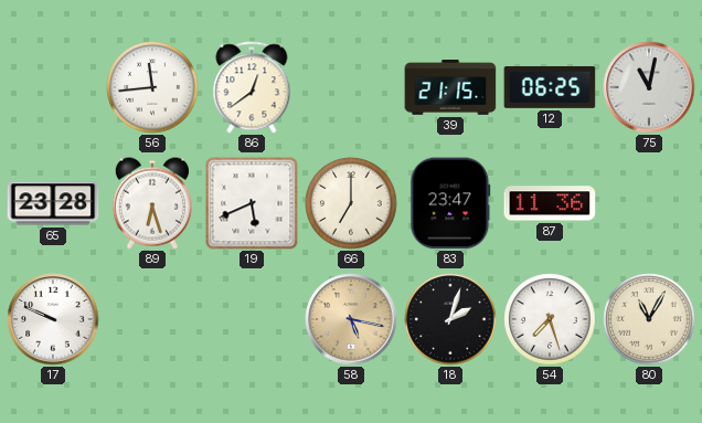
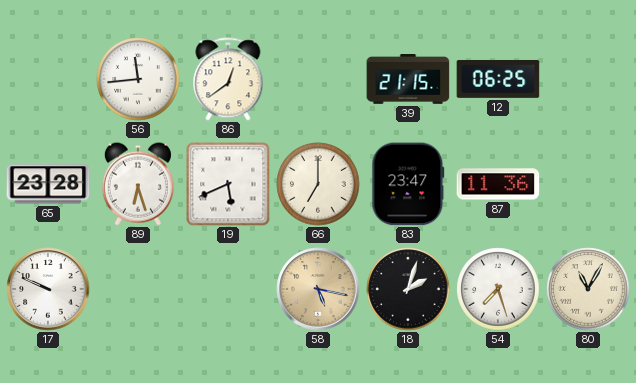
75: 11:02 -> none (649, 87)
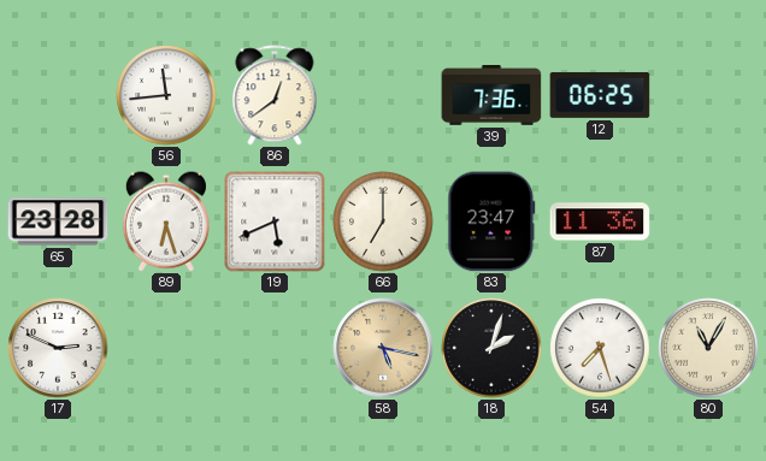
39: 21:15 -> 7:36 (491, 96)
17: 9:49 -> 2:49 (58, 348)
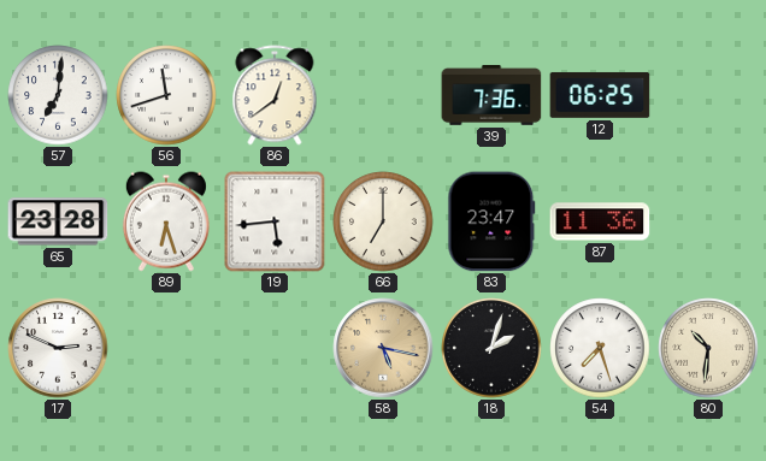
57: none -> 7:01 (58, 95)
56: 11:44 -> 11:42 (166, 95)
19: 5:41 -> 5:44 (275, 221)
80: 11:05 -> 10:31 (708, 348)
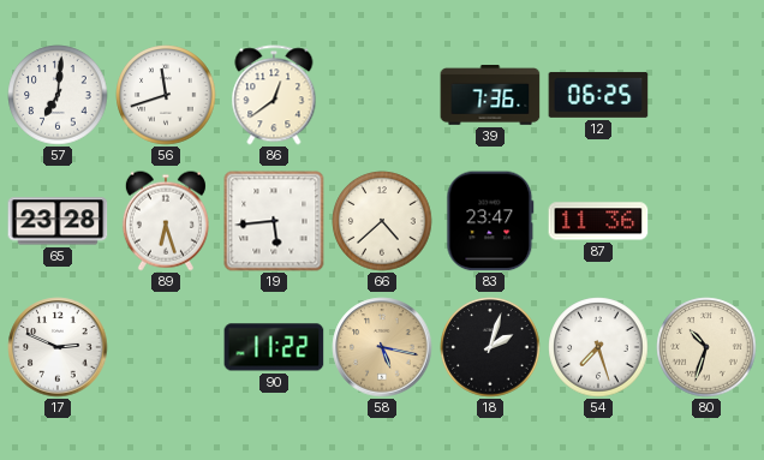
66: 7:00 -> 4:38 (382, 221)
90: none -> 11:22 (274, 347)
80: 10:31 -> 10:33 (706, 347)
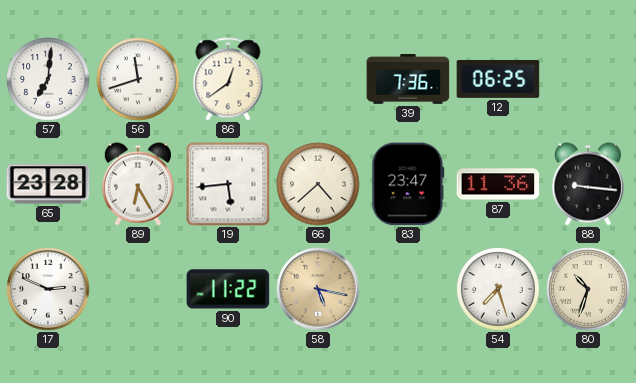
89: 6:27 -> 6:25 (138, 184)
88: none -> 9:16 (588, 184)
18: 2:03 -> none (490, 347)
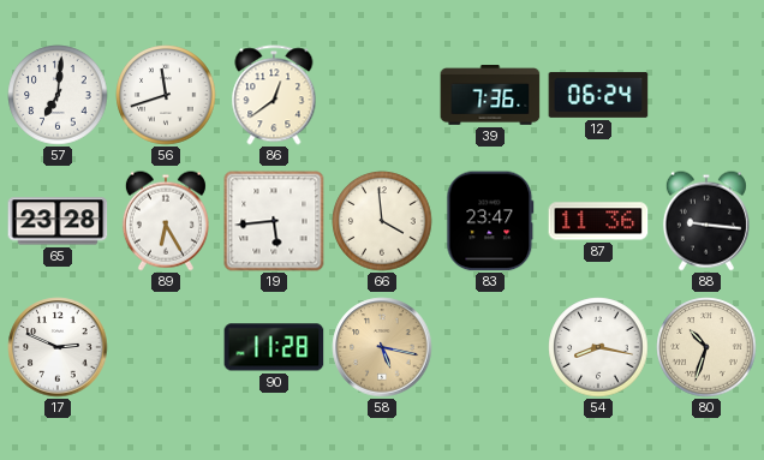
12: 06:25 -> 06:24 (598, 95)
66: 4:38 -> 3:59 (382, 221)
90: 11:22 -> 11:28 (274, 347)
54: 7:27 -> 8:17 (598, 347)
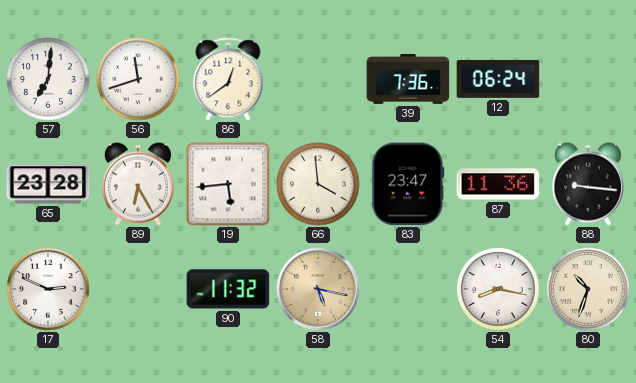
90: 11:28 -> 11:32 (228, 289)
